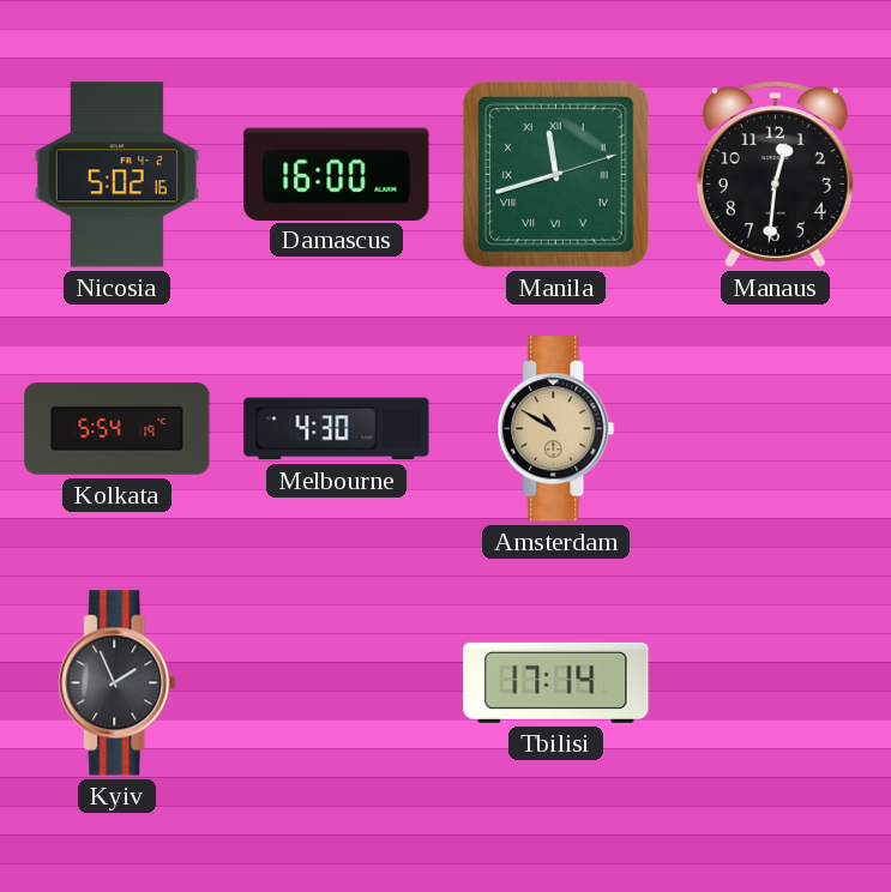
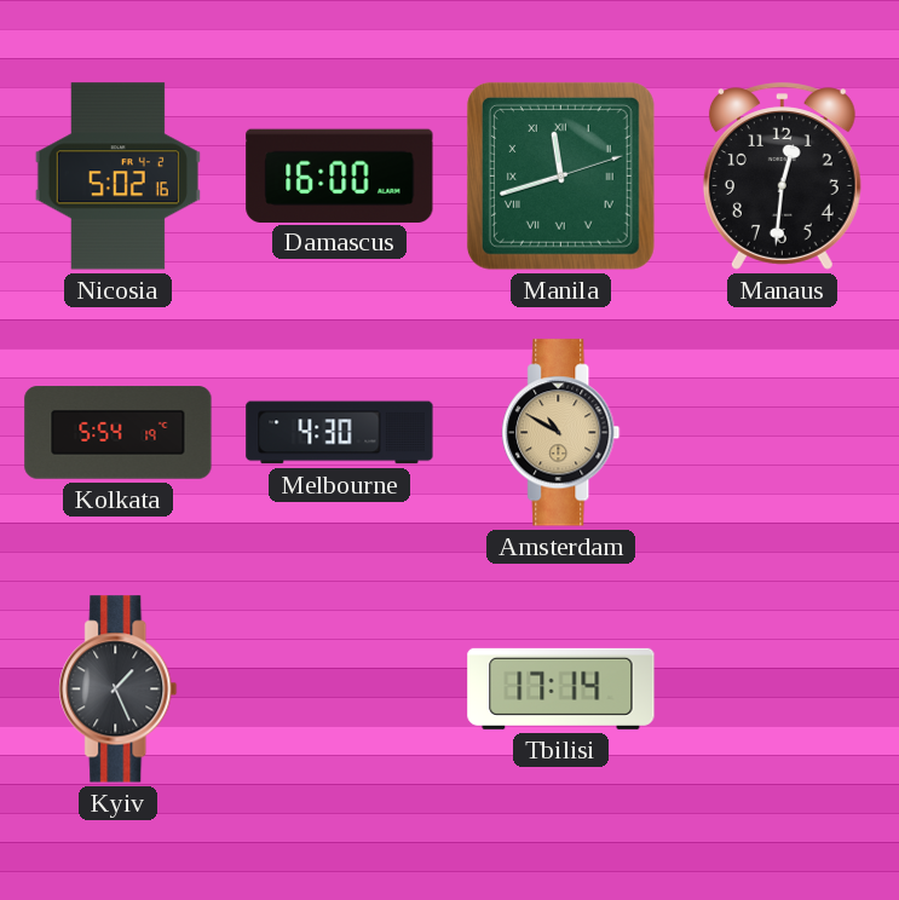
Kyiv: 1:56 -> 1:26 (119, 690)
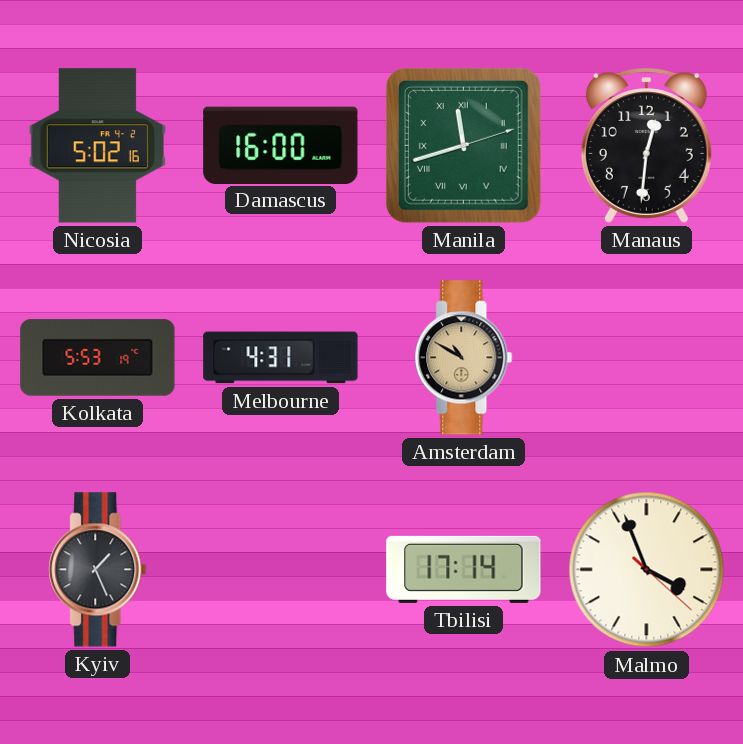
Kolkata: 5:54 -> 5:53 (98, 358)
Melbourne: 4:30 -> 4:31 (281, 358)
Malmo: none -> 3:56 (647, 570)
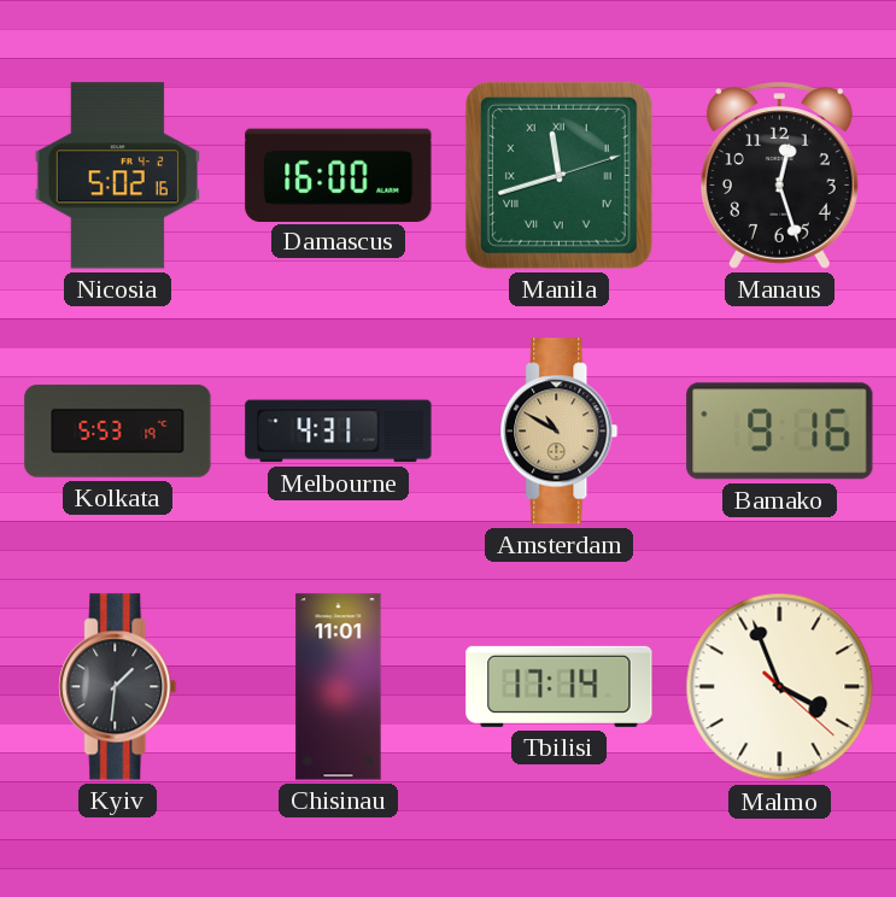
Manaus: 12:31 -> 12:27 (779, 176)
Bamako: none -> 9:16 (780, 432)
Kyiv: 1:26 -> 1:31 (118, 687)
Chisinau: none -> 11:01 (339, 687)
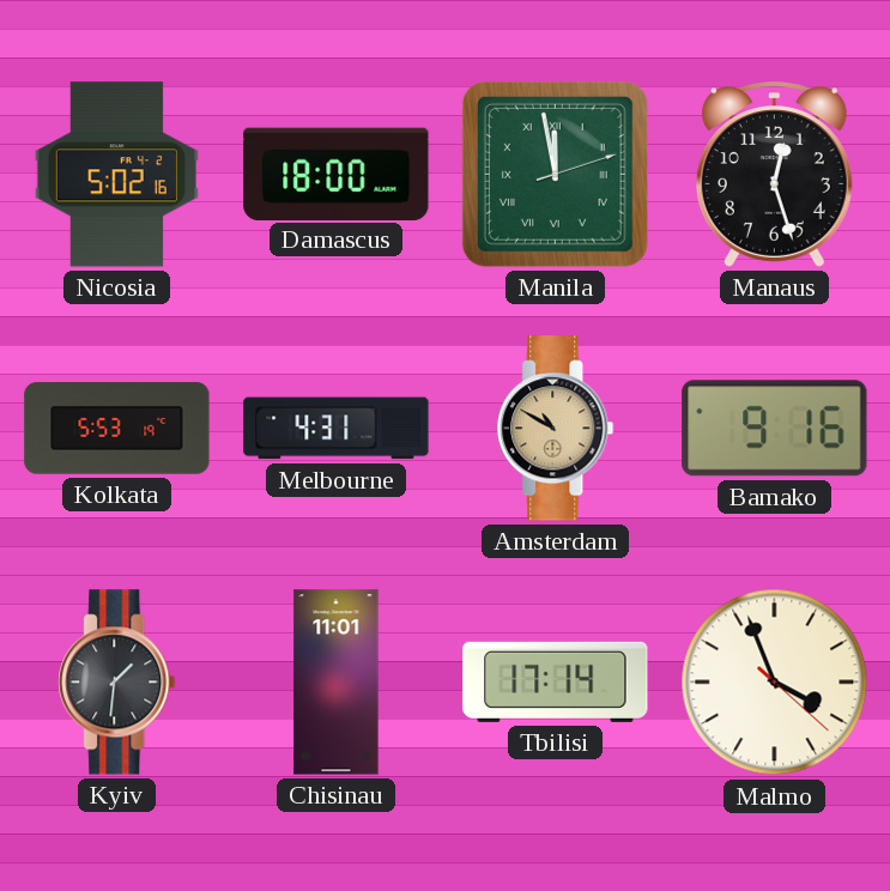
Damascus: 16:00 -> 18:00 (337, 174)
Manila: 11:42 -> 11:58 (555, 174)
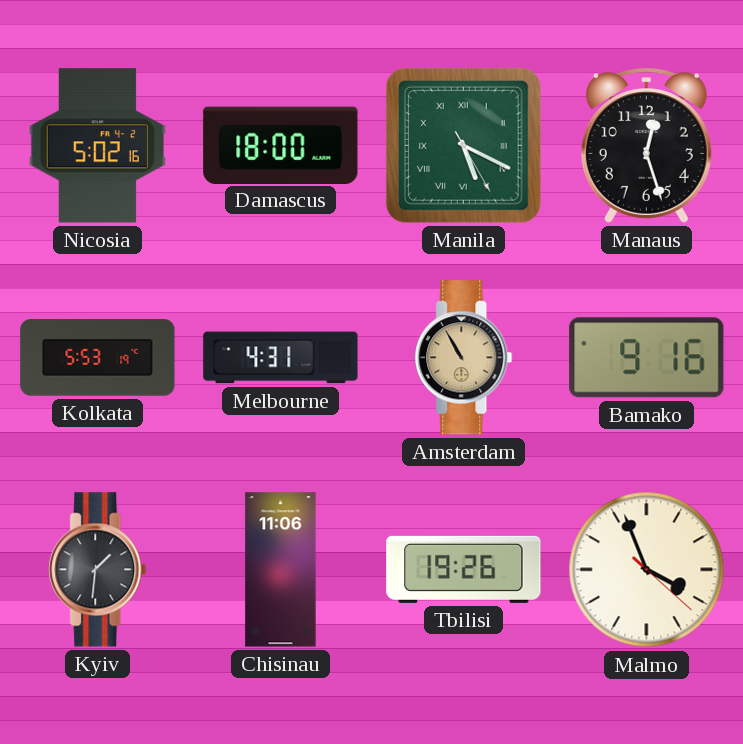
Manila: 11:58 -> 5:19 (463, 145)
Amsterdam: 10:50 -> 10:55 (464, 358)
Chisinau: 11:01 -> 11:06 (281, 570)
Tbilisi: 17:14 -> 19:26 (464, 569)
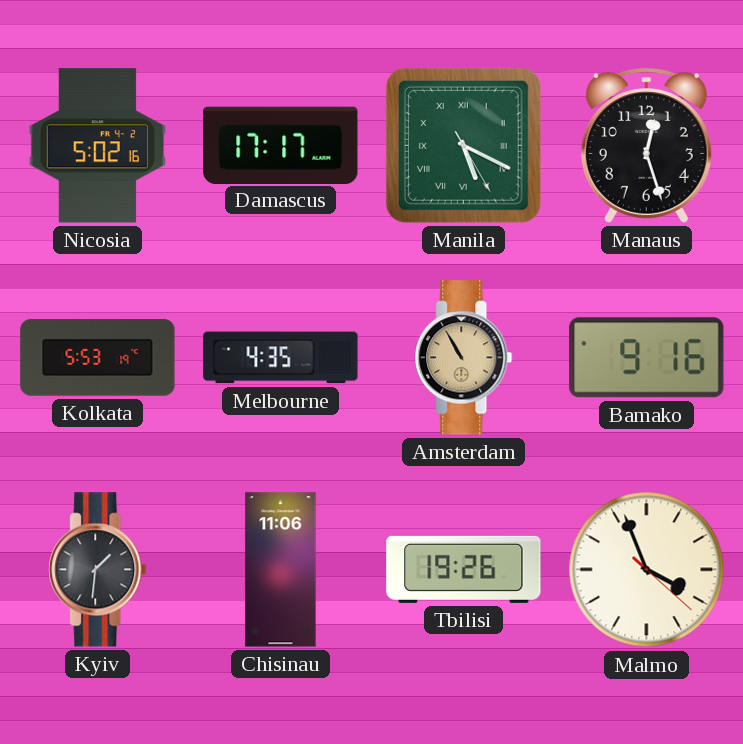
Damascus: 18:00 -> 17:17 (281, 145)
Melbourne: 4:31 -> 4:35 (281, 358)
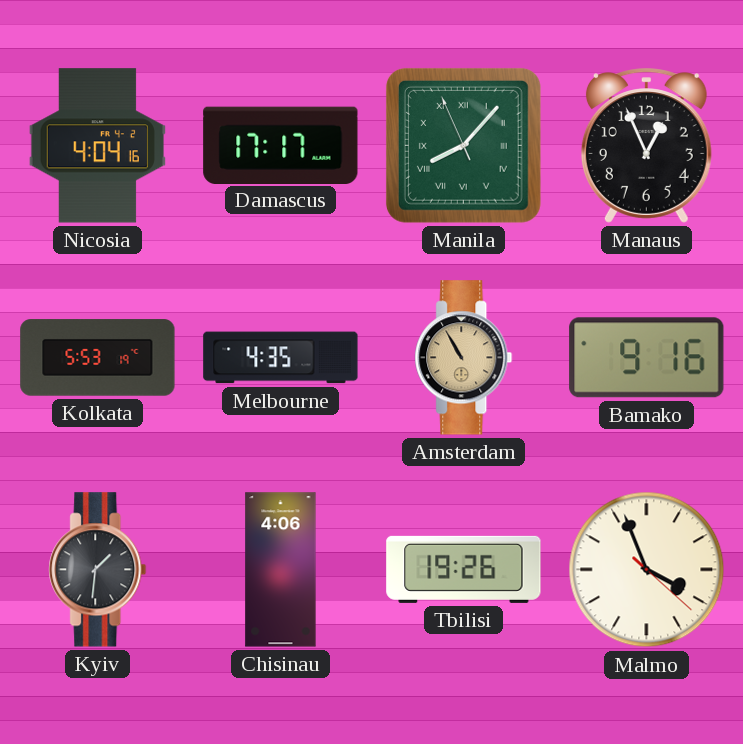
Nicosia: 5:02 -> 4:04 (97, 146)
Manila: 5:19 -> 8:06 (463, 145)
Manaus: 12:27 -> 12:56 (646, 146)
Chisinau: 11:06 -> 4:06 (281, 570)
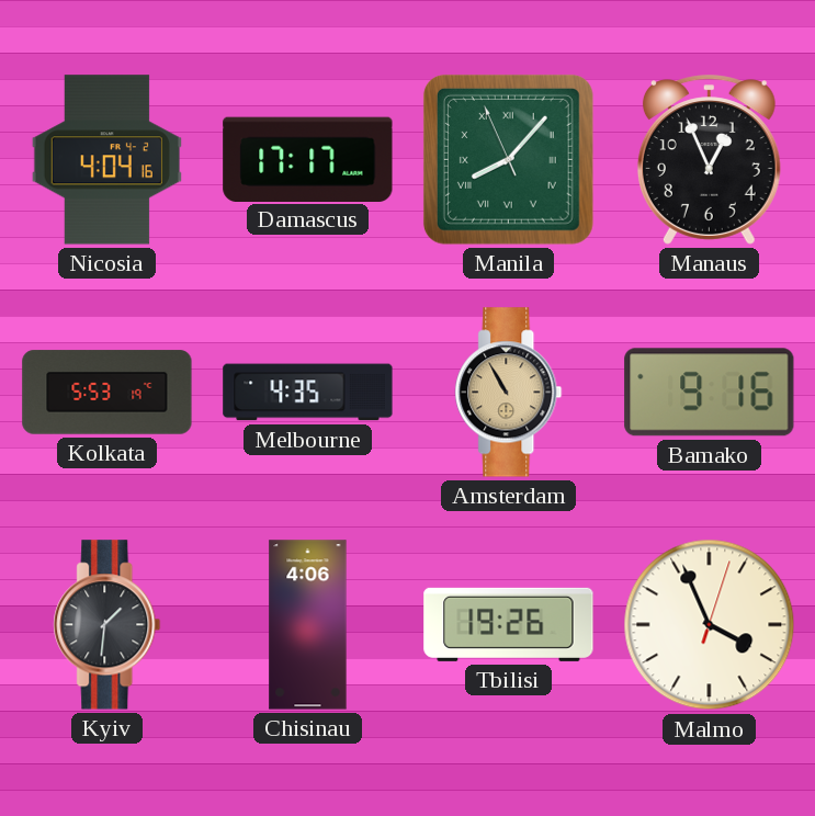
Malmo: 3:56:22 -> 3:56:03 (710, 625)
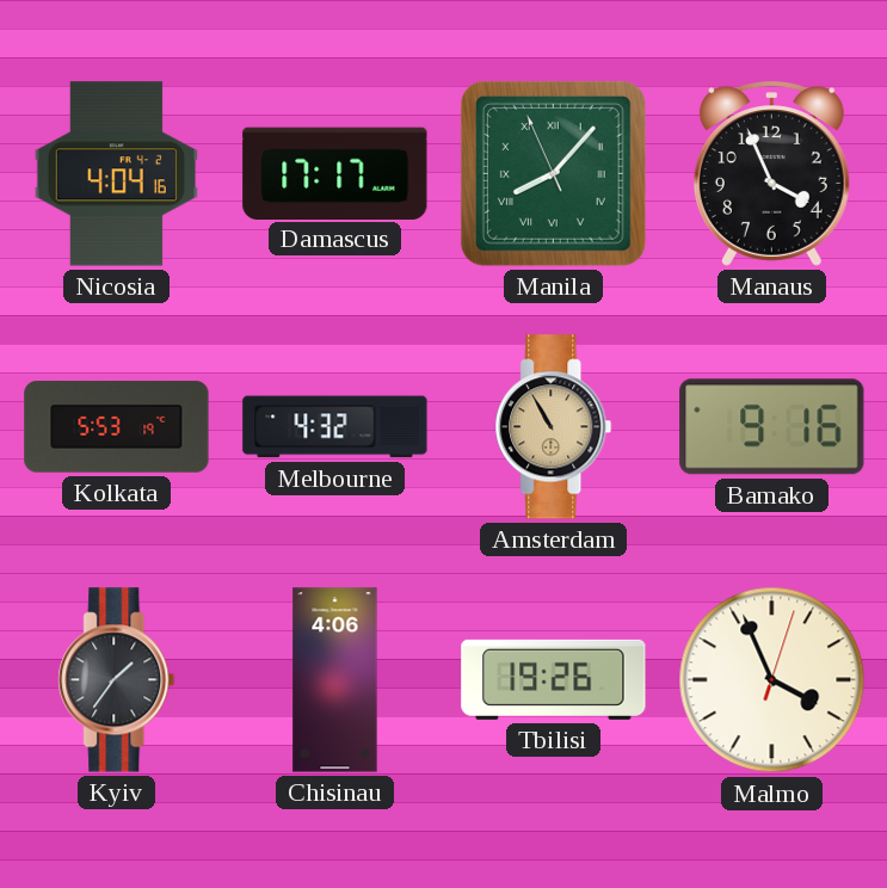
Manaus: 12:56 -> 3:56 (771, 174)
Melbourne: 4:35 -> 4:32 (335, 427)
Kyiv: 1:31 -> 1:36 (117, 680)
